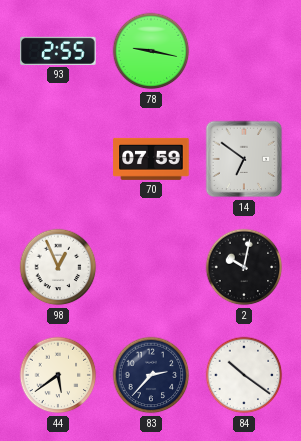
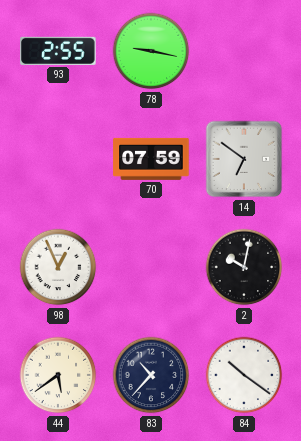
83: 2:37 -> 10:37 (151, 375)
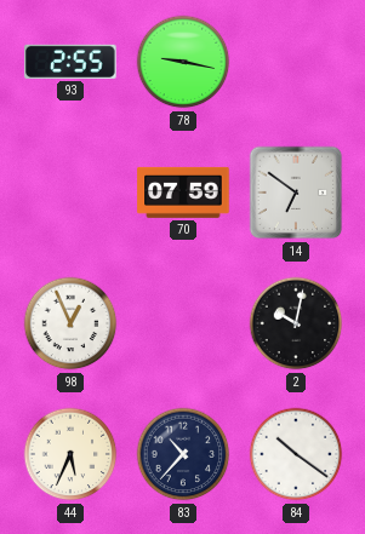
44: 5:39 -> 5:34 (70, 454)
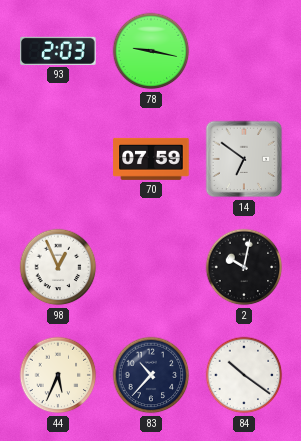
93: 2:55 -> 2:03 (58, 51)
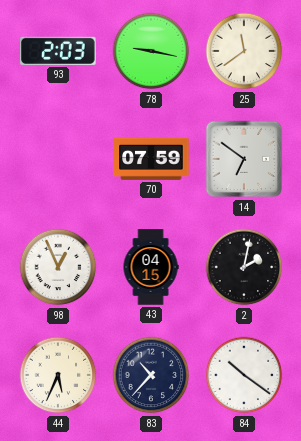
25: none -> 11:39 (244, 51)
43: none -> 04:15 (151, 267)
2: 10:02 -> 2:02 (244, 267)
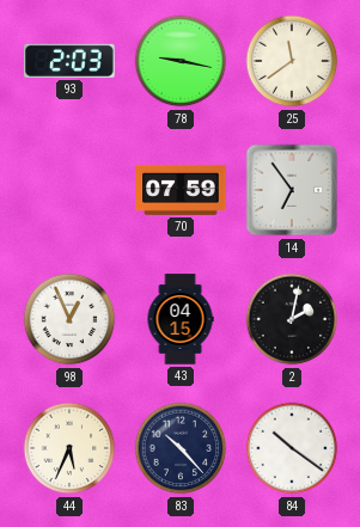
14: 6:51 -> 6:54 (292, 190)
83: 10:37 -> 10:23 (181, 448)
